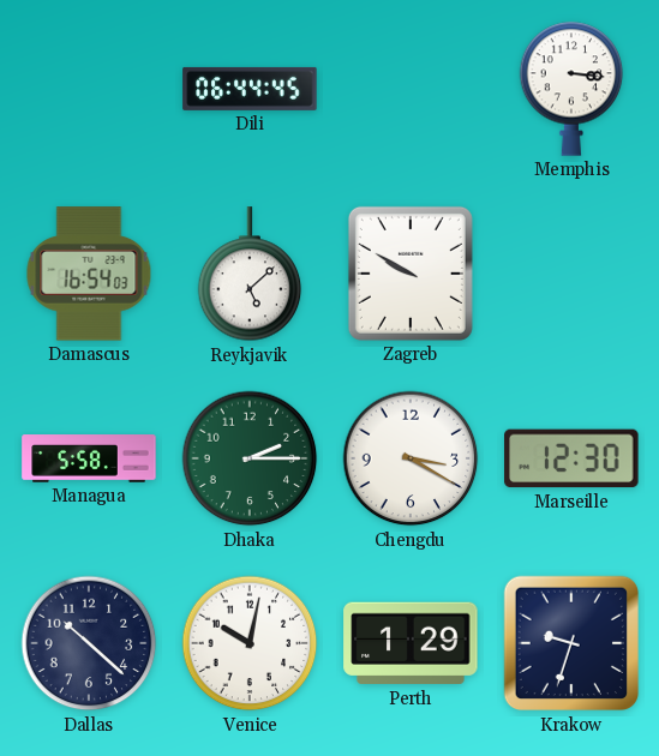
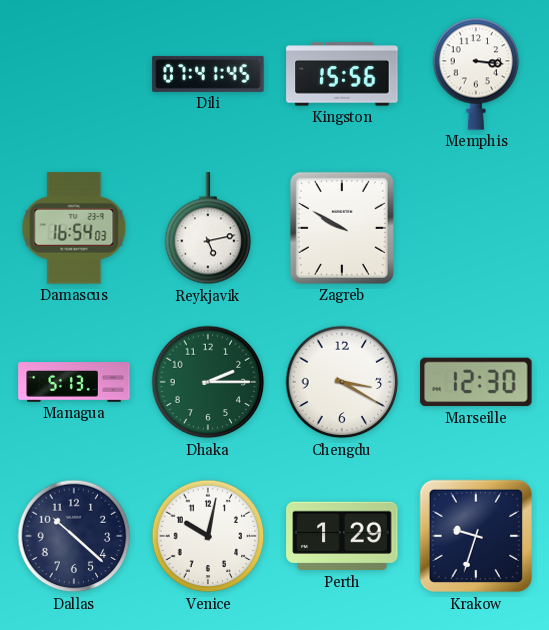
Dili: 06:44 -> 07:41 (208, 74)
Kingston: none -> 15:56 (342, 74)
Reykjavik: 5:08 -> 5:13 (208, 229)
Managua: 5:58 -> 5:13 (74, 382)
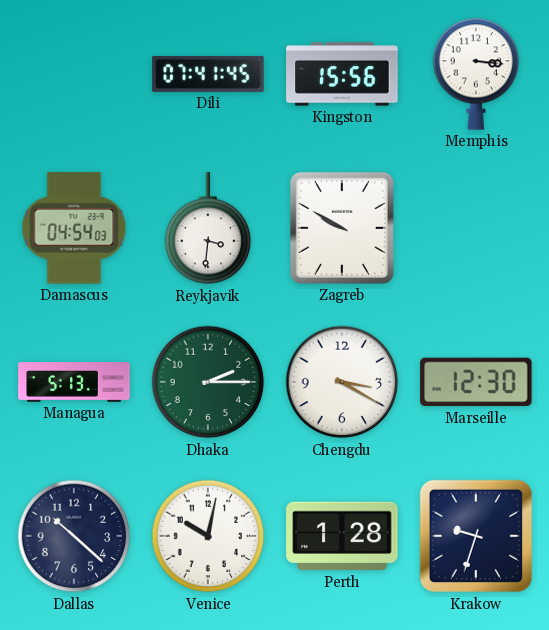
Damascus: 16:54 -> 04:54 (74, 228)
Reykjavik: 5:13 -> 3:31 (208, 229)
Perth: 1:29 -> 1:28 (342, 536)
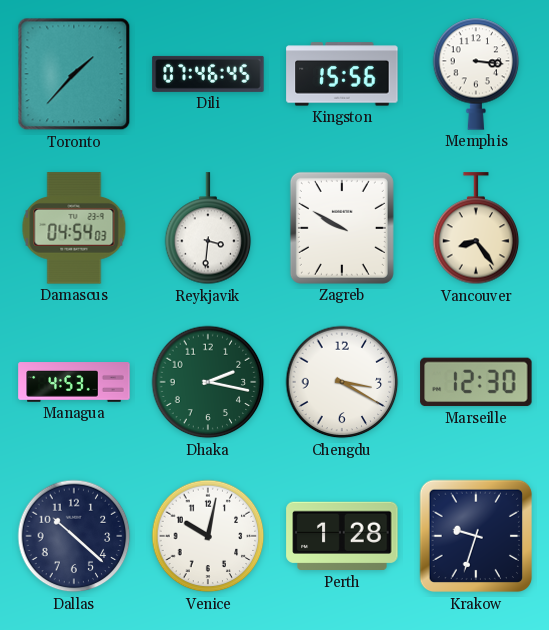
Toronto: none -> 1:37 (74, 74)
Dili: 07:41 -> 07:46 (208, 74)
Vancouver: none -> 8:24 (476, 229)
Managua: 5:13 -> 4:53 (74, 382)
Dhaka: 2:15 -> 2:17 (208, 382)
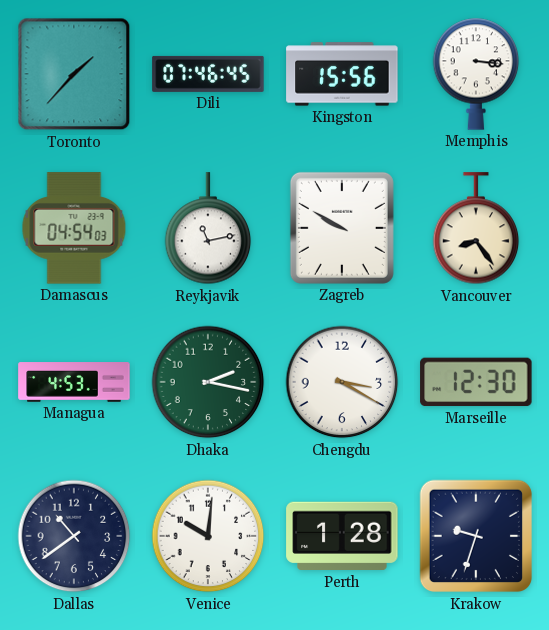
Reykjavik: 3:31 -> 11:13 (208, 229)
Dallas: 10:22 -> 10:39 (74, 536)
Venice: 10:02 -> 10:01 (208, 536)
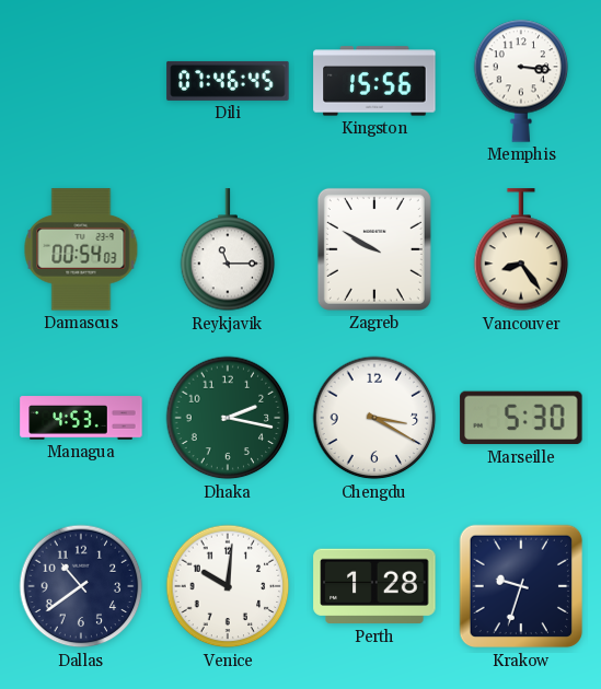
Toronto: 1:37 -> none (74, 74)
Damascus: 04:54 -> 00:54 (81, 249)
Reykjavik: 11:13 -> 11:15 (228, 250)
Marseille: 12:30 -> 5:30 (521, 418)
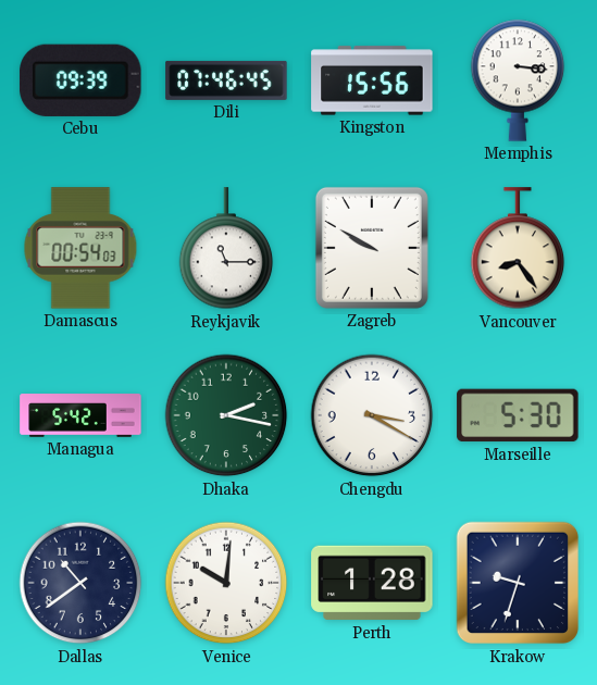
Cebu: none -> 09:39 (80, 80)
Managua: 4:53 -> 5:42 (80, 415)
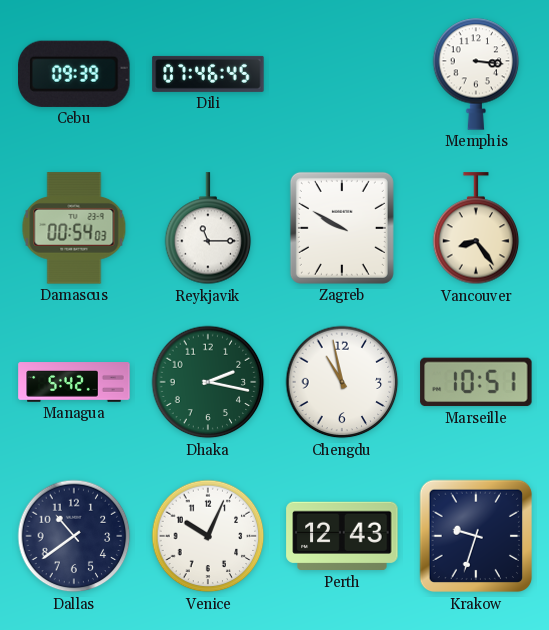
Kingston: 15:56 -> none (372, 80)
Chengdu: 3:20 -> 10:58 (342, 382)
Marseille: 5:30 -> 10:51 (476, 382)
Venice: 10:01 -> 10:04 (208, 536)
Perth: 1:28 -> 12:43 (342, 536)
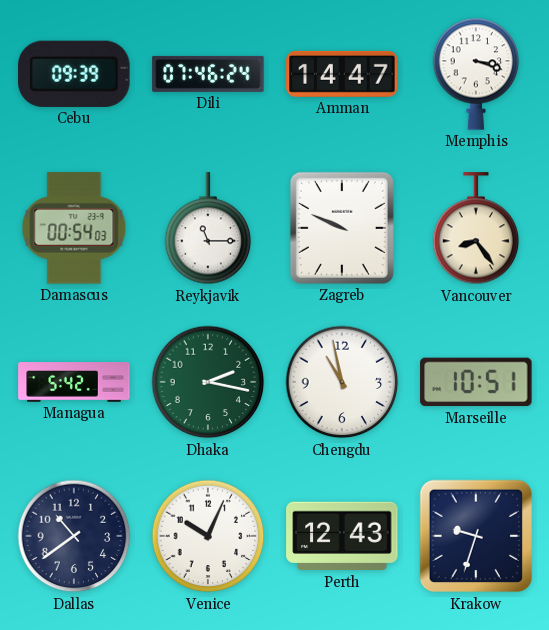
Dili: 07:46:45 -> 07:46:24 (208, 74)
Amman: none -> 14:47 (342, 74)
Memphis: 3:16 -> 3:18 (476, 74)
Zagreb: 9:50 -> 9:49 (342, 228)
